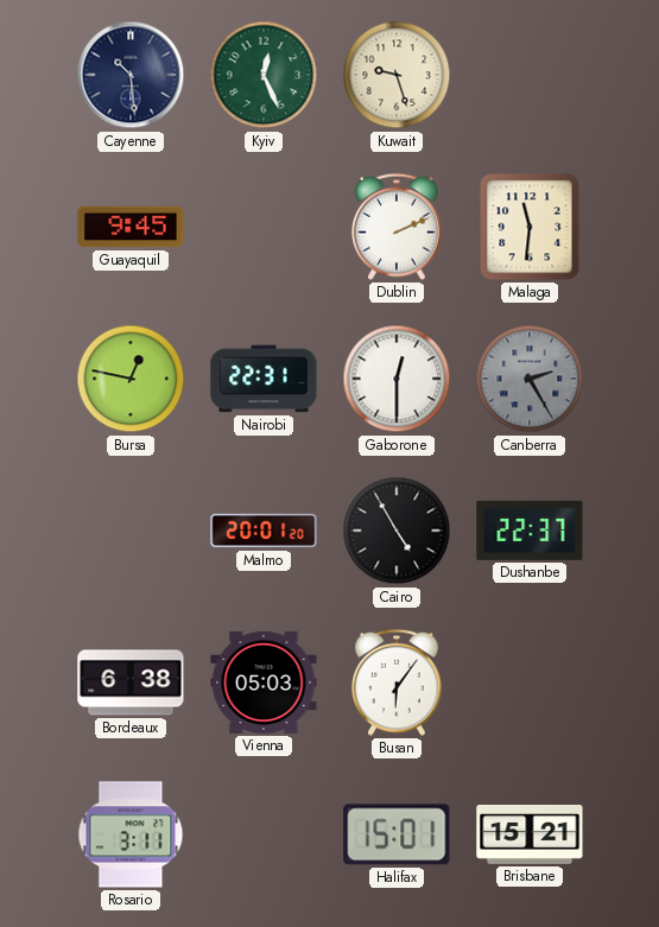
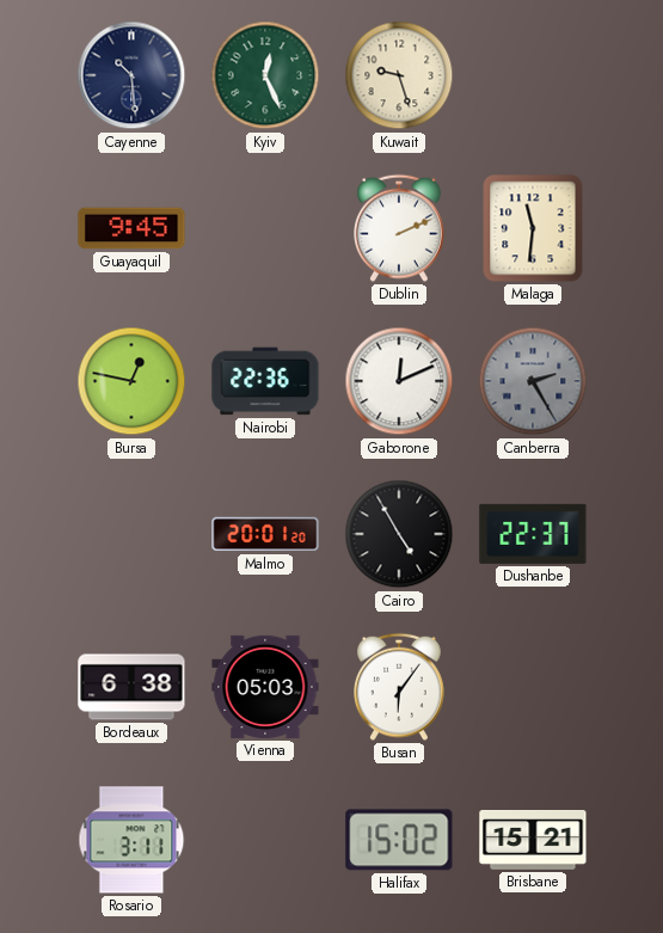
Nairobi: 22:31 -> 22:36 (265, 381)
Gaborone: 12:30 -> 12:11 (399, 381)
Halifax: 15:01 -> 15:02 (399, 840)
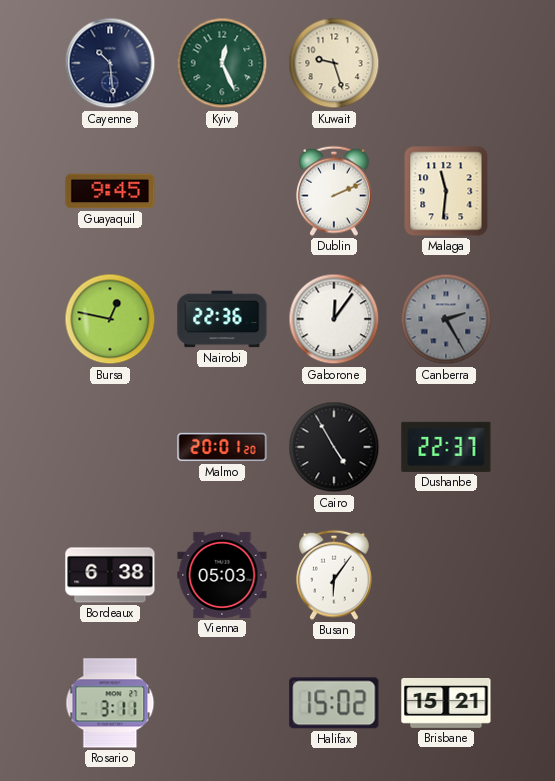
Gaborone: 12:11 -> 12:06 (334, 319)
